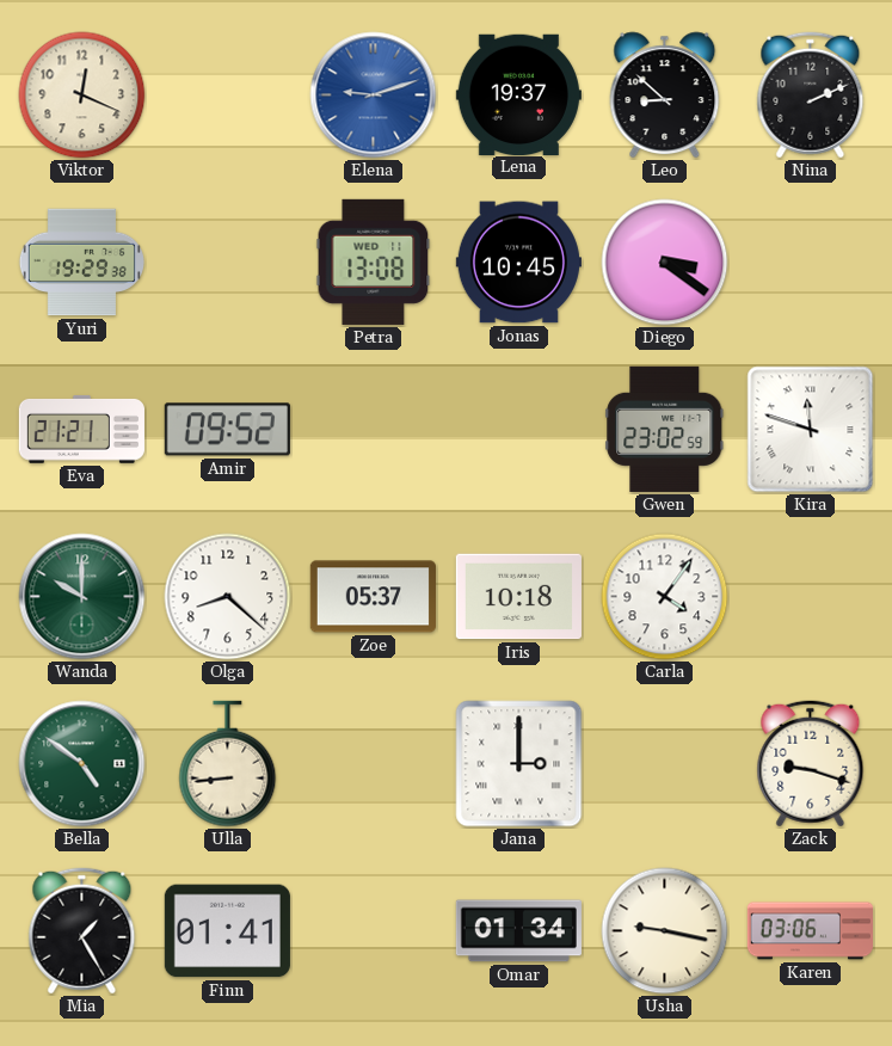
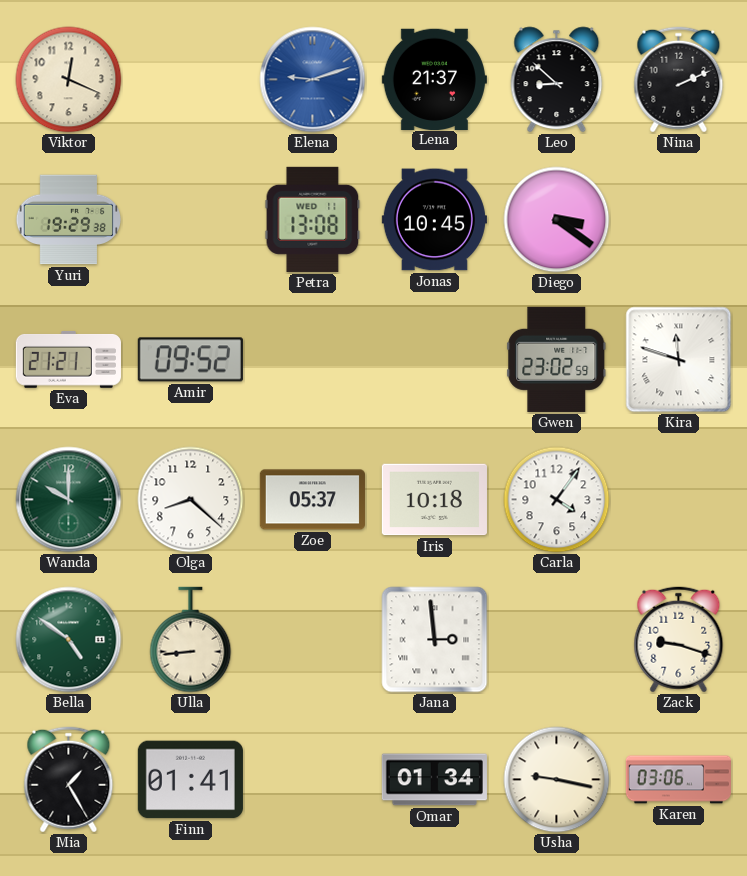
Lena: 19:37 -> 21:37 (434, 79)
Jana: 3:00 -> 2:59 (435, 640)
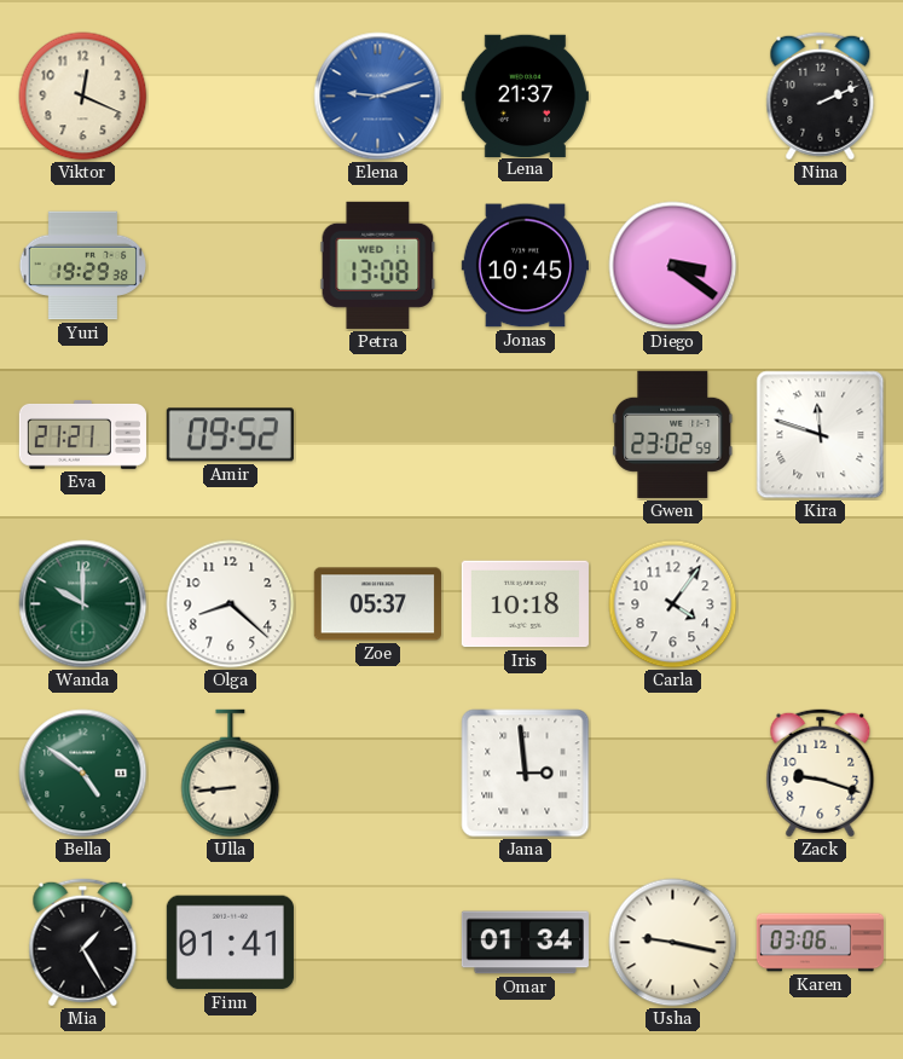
Leo: 8:52 -> none (557, 80)
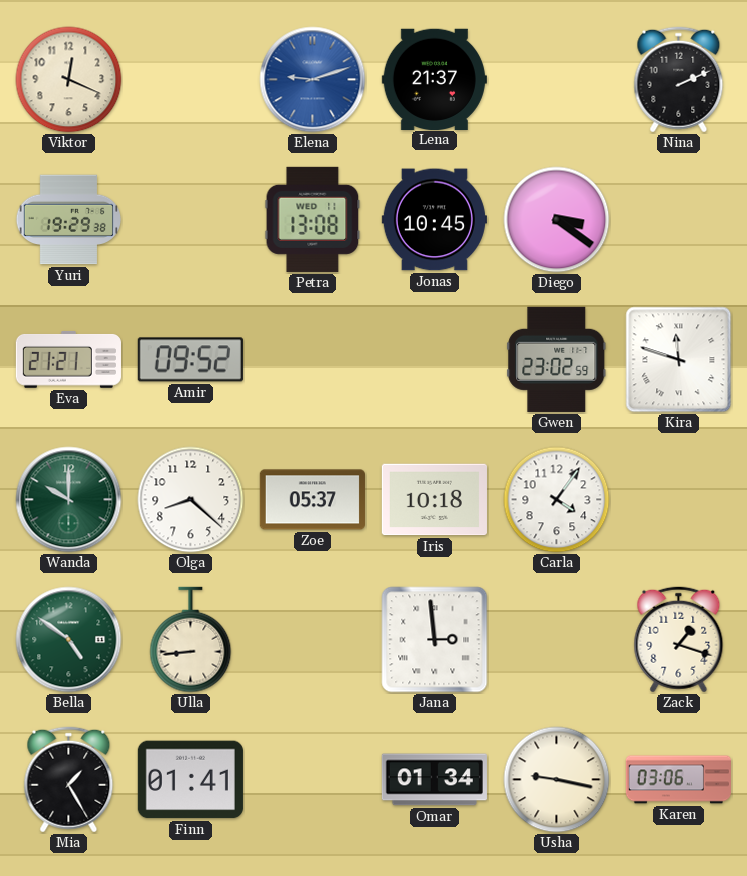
Zack: 9:18 -> 1:18 (679, 640)
